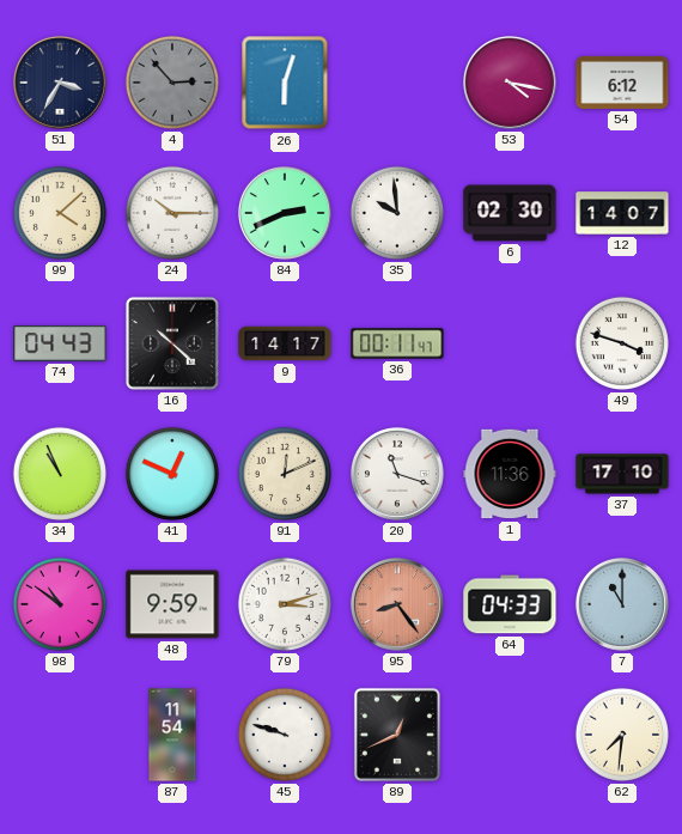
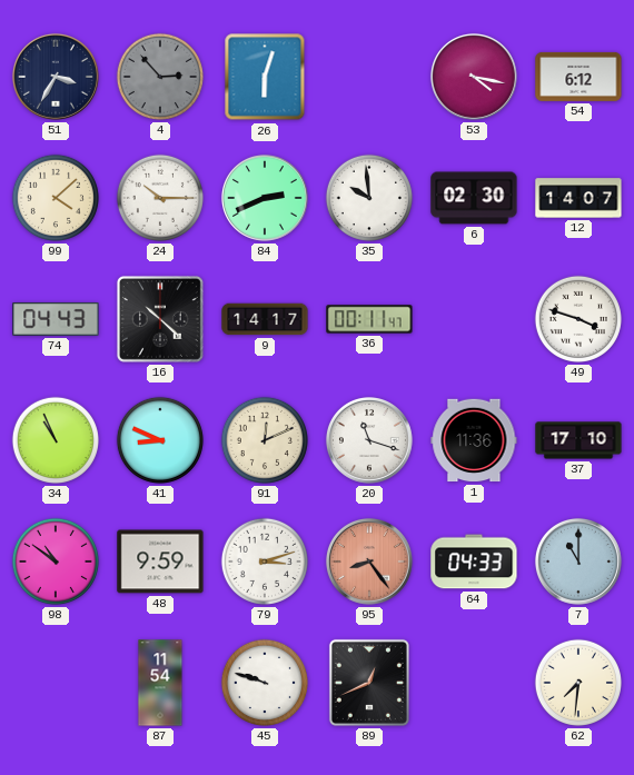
41: 12:49 -> 8:49 (160, 440)
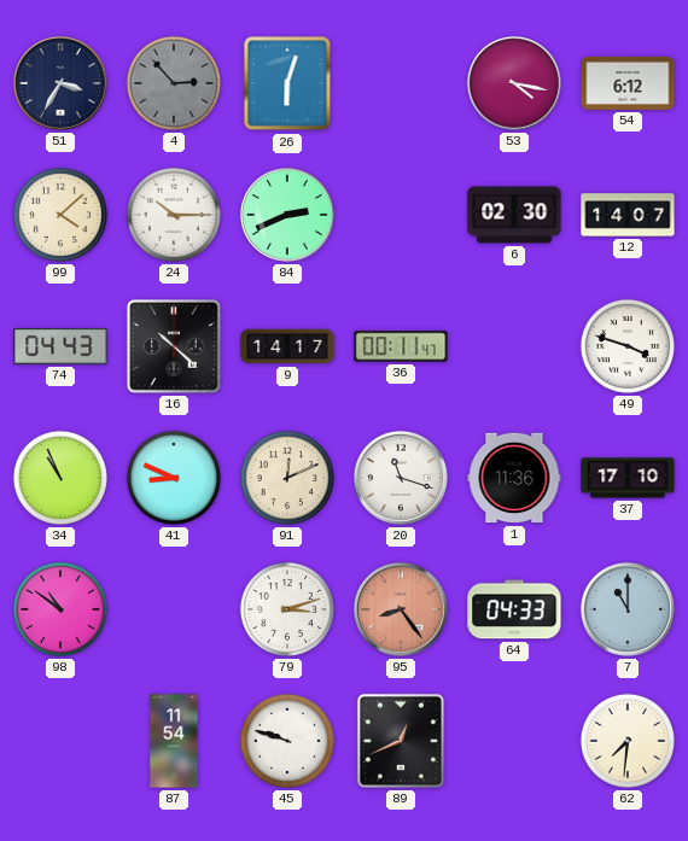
35: 9:59 -> none (369, 198)
48: 9:59 -> none (160, 562)
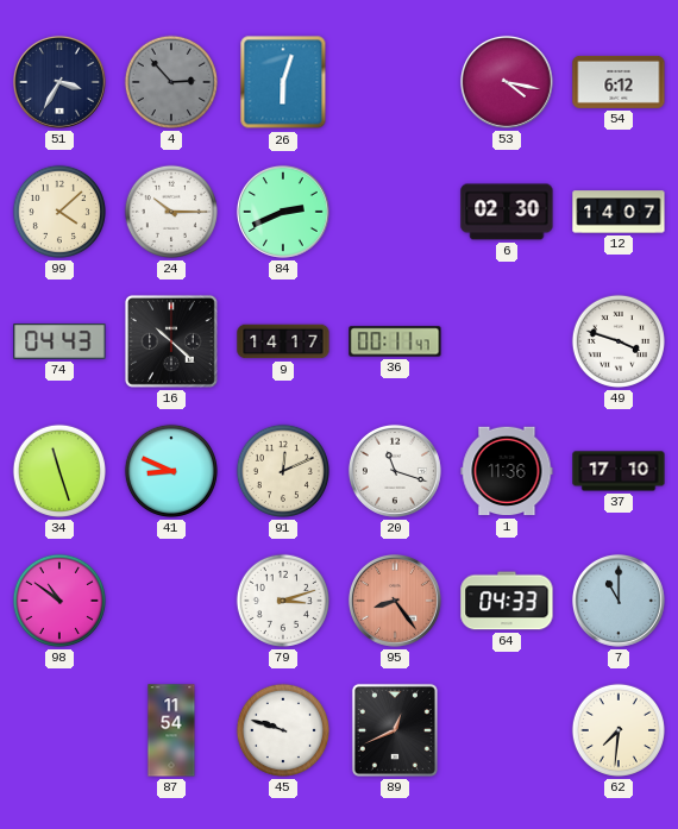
34: 10:56 -> 11:27 (59, 471)
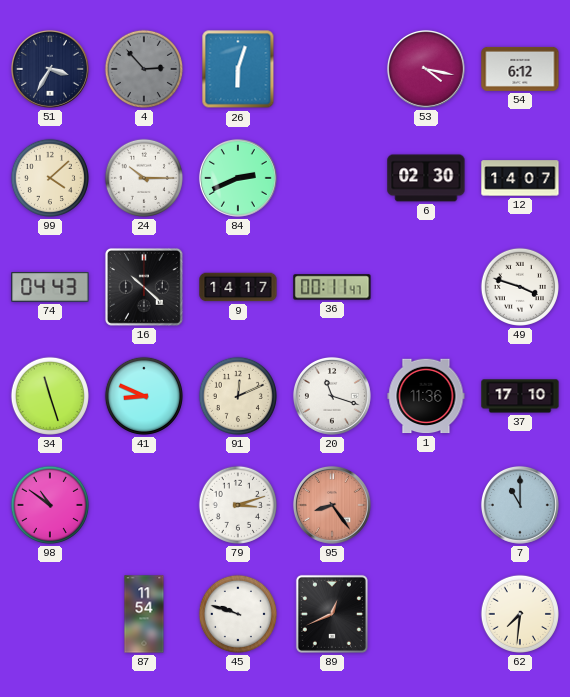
64: 04:33 -> none (507, 601)
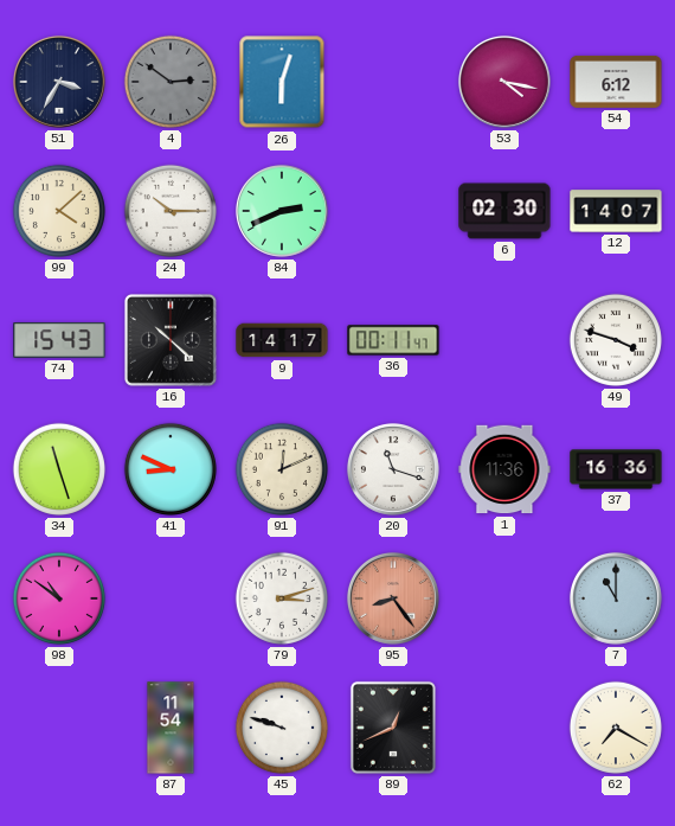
4: 2:53 -> 2:51 (171, 82)
74: 04:43 -> 15:43 (59, 340)
37: 17:10 -> 16:36 (616, 469)
62: 7:31 -> 7:20 (616, 728)
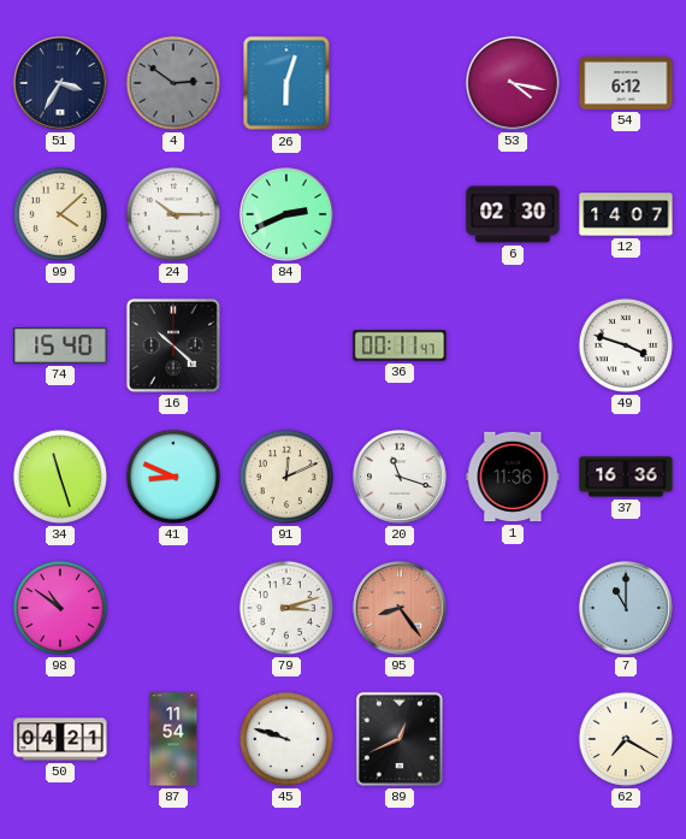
74: 15:43 -> 15:40 (60, 345)
9: 14:17 -> none (282, 340)
50: none -> 04:21 (60, 739)
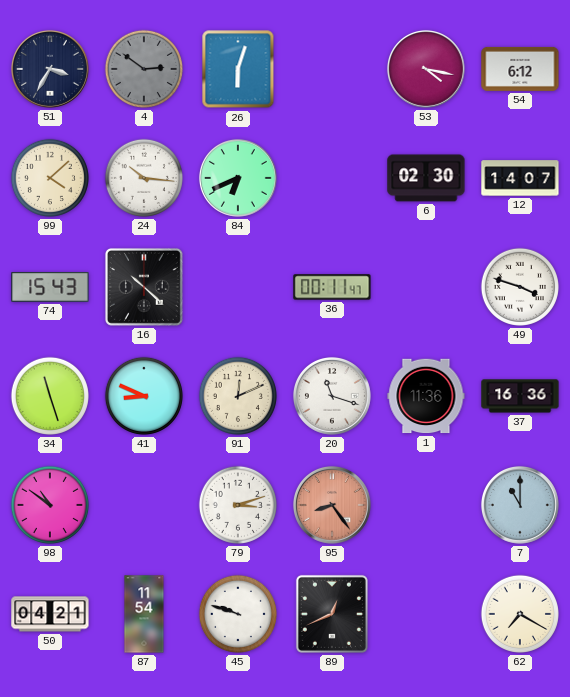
24: 10:15 -> 10:16 (144, 178)
84: 2:41 -> 6:41 (238, 178)
74: 15:40 -> 15:43 (50, 287)
